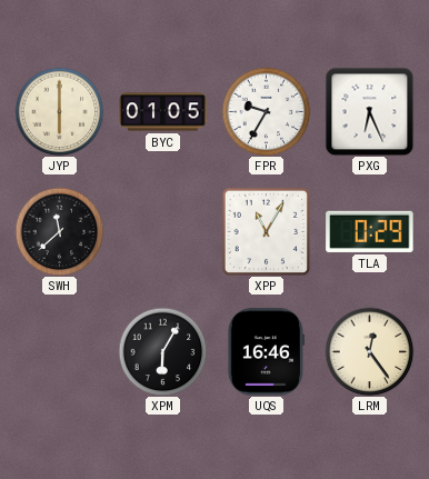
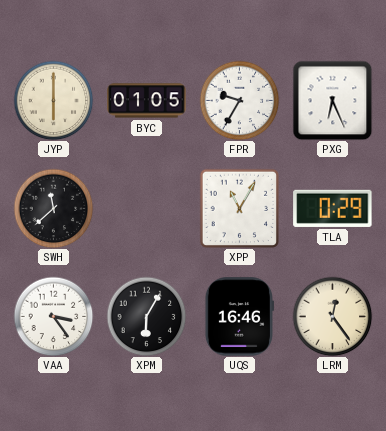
VAA: none -> 3:24 (53, 316)
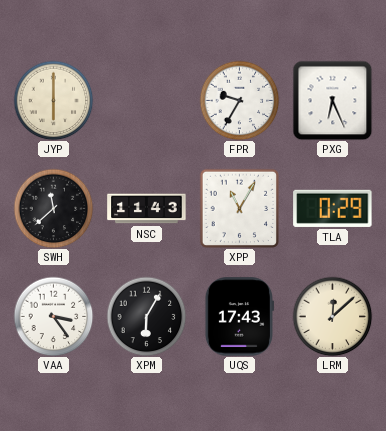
BYC: 01:05 -> none (147, 101)
NSC: none -> 11:43 (147, 209)
UQS: 16:46 -> 17:43 (239, 317)
LRM: 12:24 -> 12:08 (332, 316)
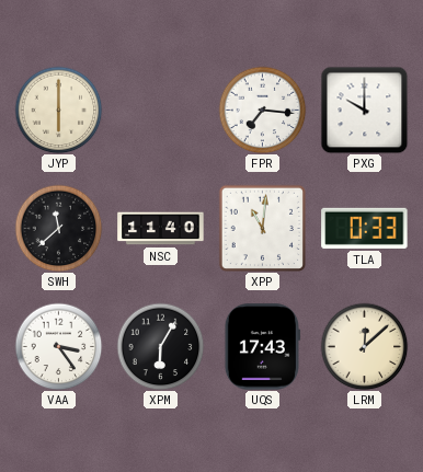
FPR: 9:35 -> 7:16 (262, 110)
PXG: 6:26 -> 10:00 (364, 110)
NSC: 11:43 -> 11:40 (161, 229)
XPP: 11:05 -> 11:01 (262, 228)
TLA: 0:29 -> 0:33 (365, 228)
